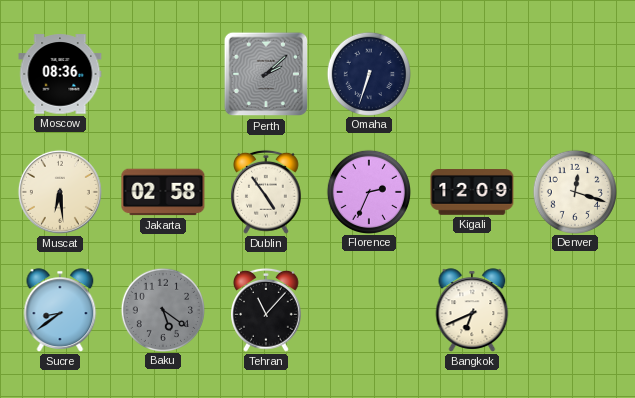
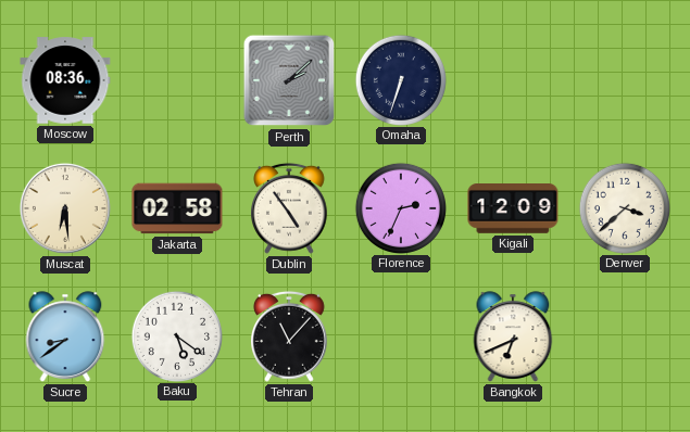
Denver: 12:18 -> 3:38 (624, 207)
Baku dial: grey -> white (176, 335)
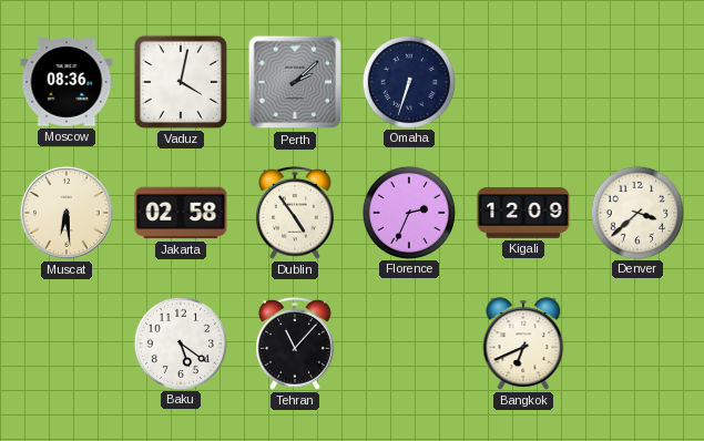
Vaduz: none -> 4:02 (181, 82)
Sucre: 8:39 -> none (65, 336)
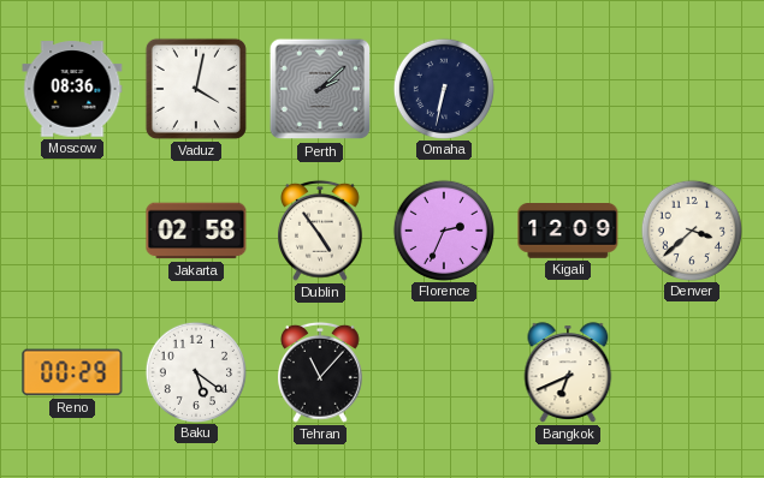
Omaha: 6:33 -> 6:32 (443, 88)
Muscat: 6:29 -> none (67, 213)
Reno: none -> 00:29 (72, 372)
